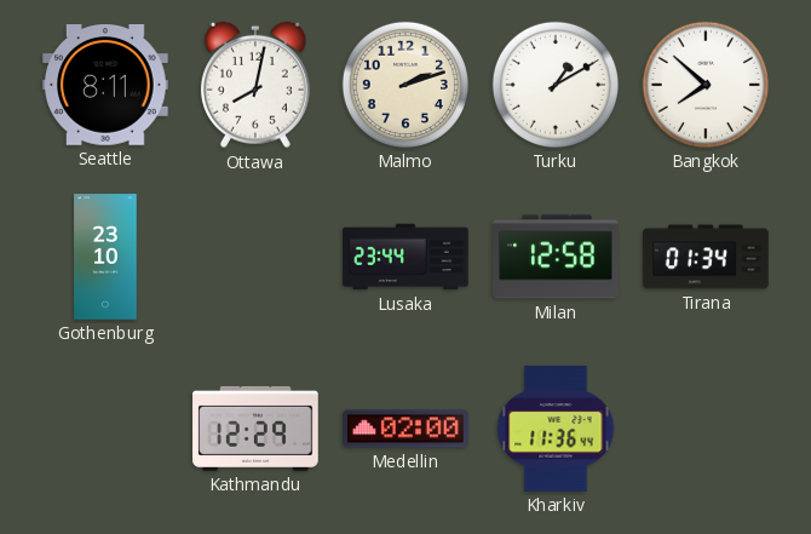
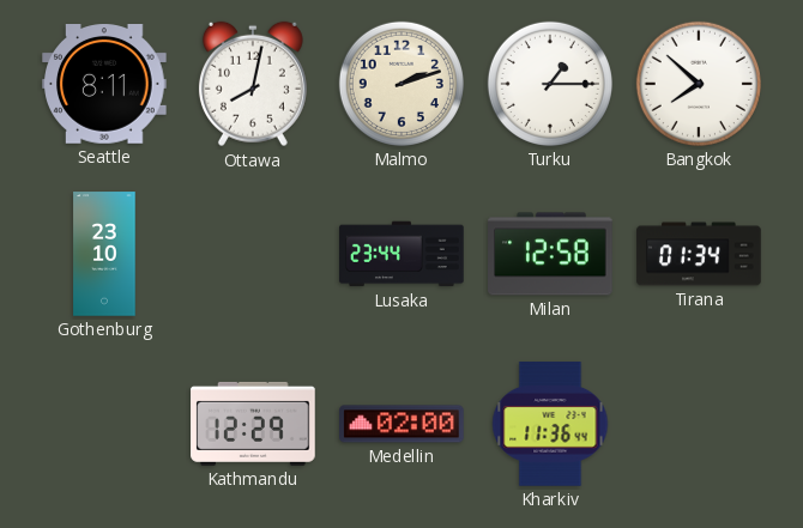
Turku: 1:10 -> 1:15 (550, 84)
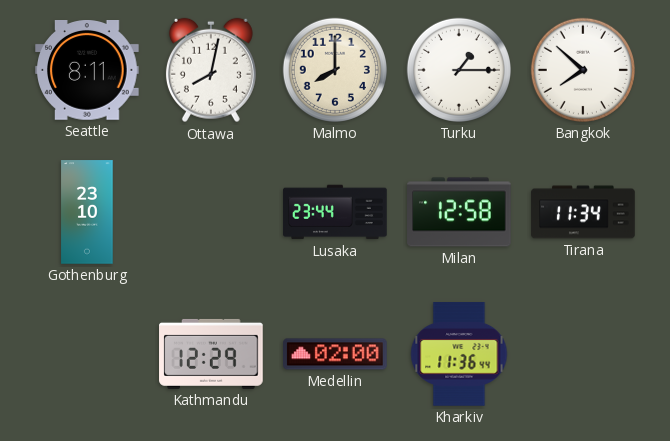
Malmo: 2:12 -> 8:00 (335, 70)
Tirana: 01:34 -> 11:34 (583, 212)
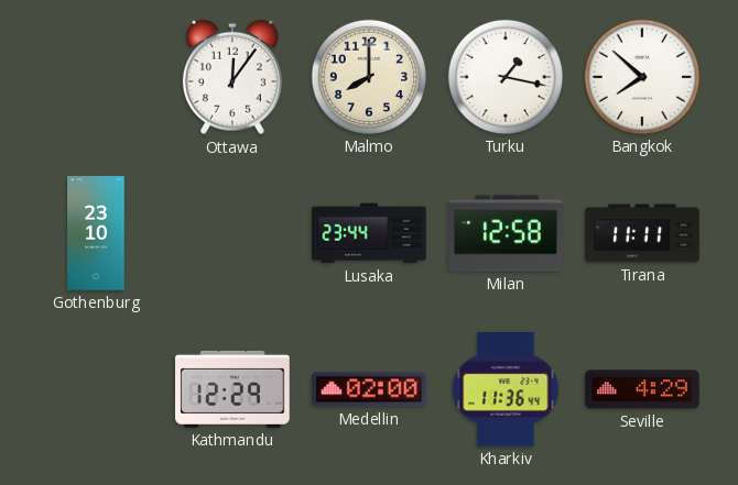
Seattle: 8:11 -> none (87, 71)
Ottawa: 8:02 -> 12:06 (232, 77)
Turku: 1:15 -> 1:17 (506, 77)
Tirana: 11:34 -> 11:11 (642, 233)
Seville: none -> 4:29 (642, 389)
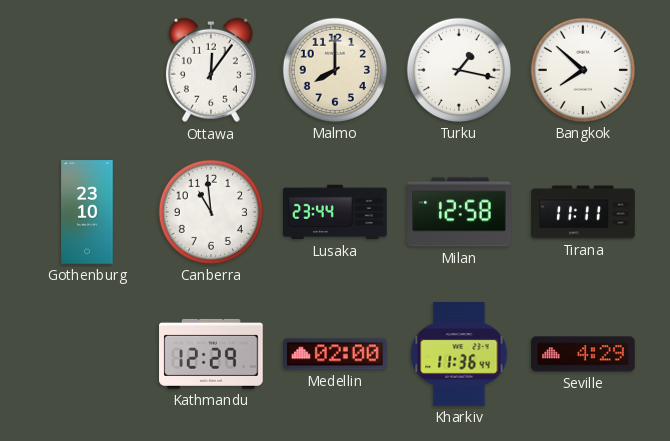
Canberra: none -> 10:59 (211, 212)
